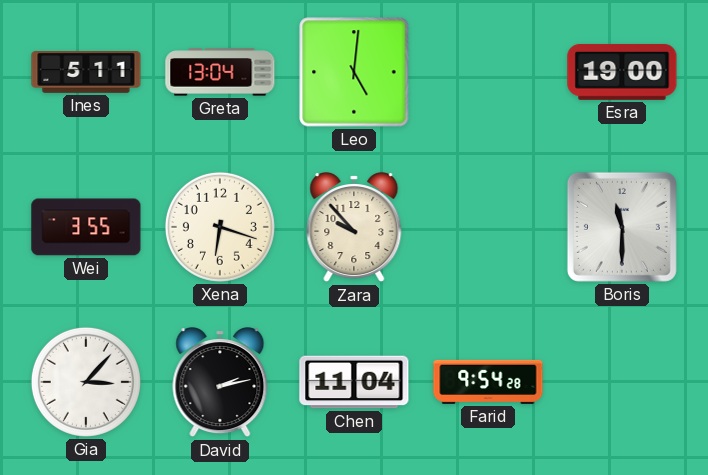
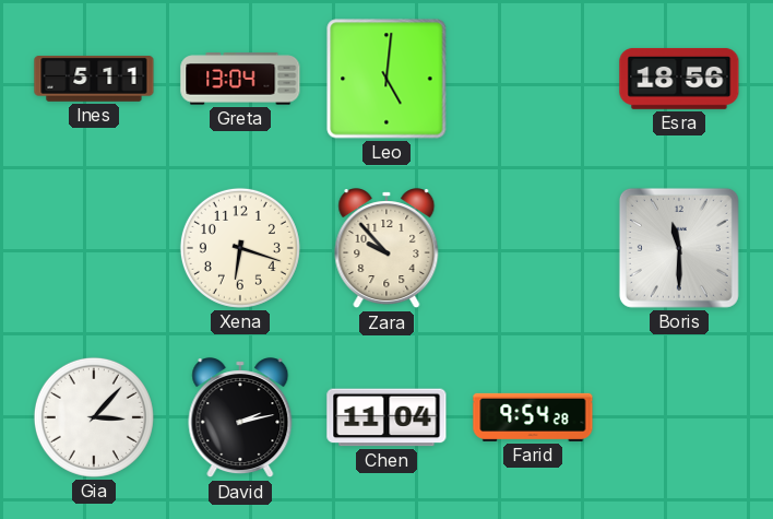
Esra: 19:00 -> 18:56 (679, 79)
Wei: 3:55 -> none (86, 227)
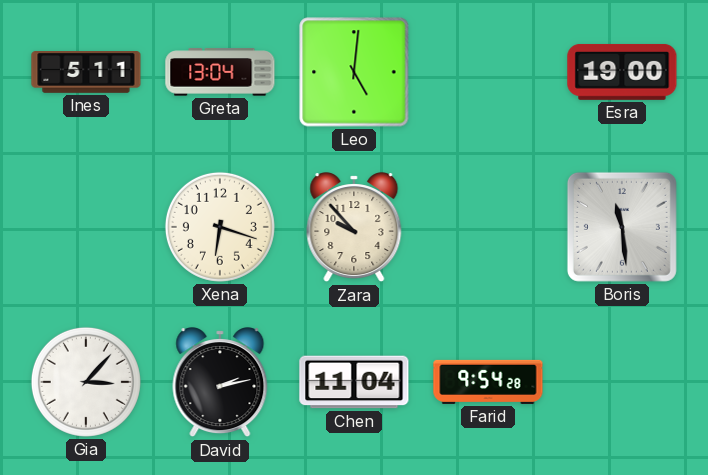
Esra: 18:56 -> 19:00 (622, 72)
Boris: 11:30 -> 11:29 (622, 227)
